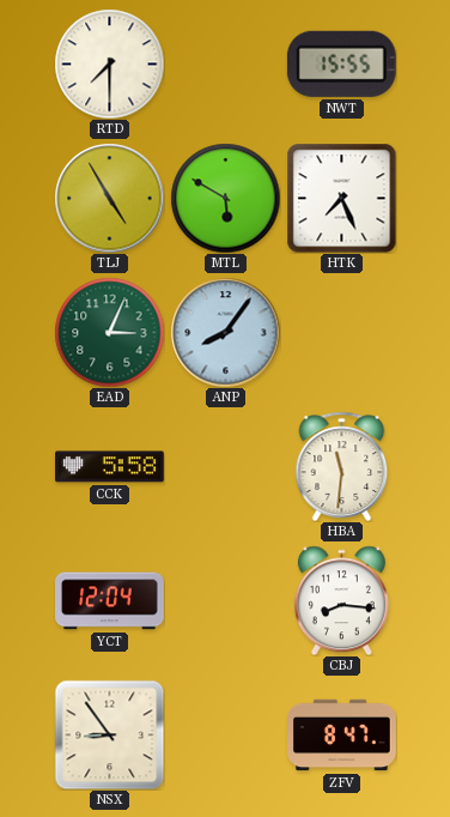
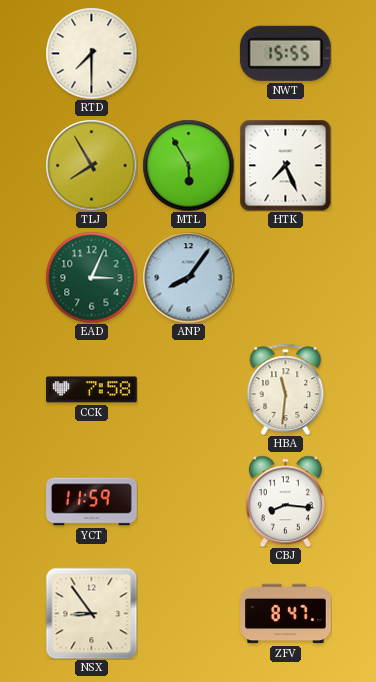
TLJ: 4:55 -> 7:55 (91, 165)
MTL: 5:50 -> 5:55 (188, 165)
CCK: 5:58 -> 7:58 (92, 390)
YCT: 12:04 -> 11:59 (92, 502)
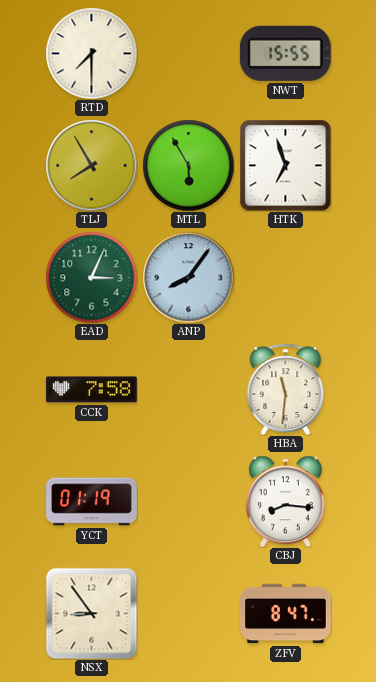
HTK: 7:26 -> 6:57 (285, 165)
YCT: 11:59 -> 01:19 (92, 502)
